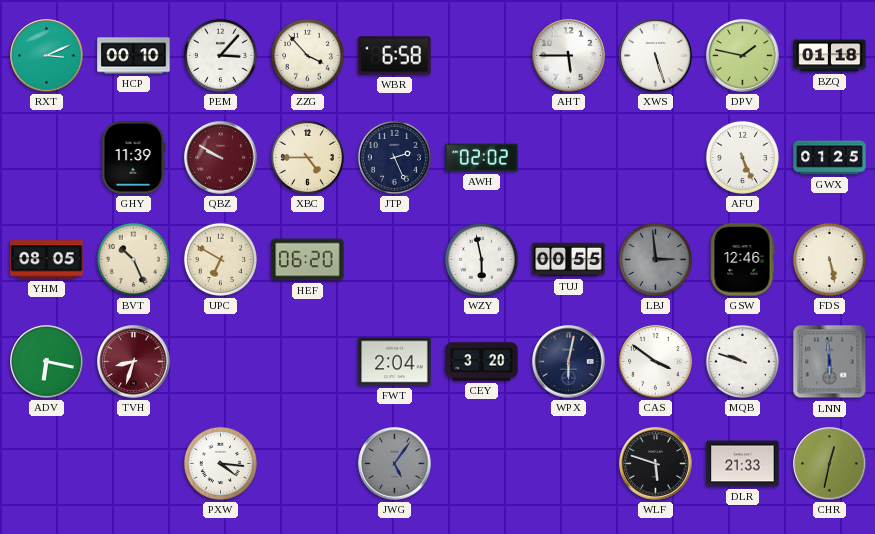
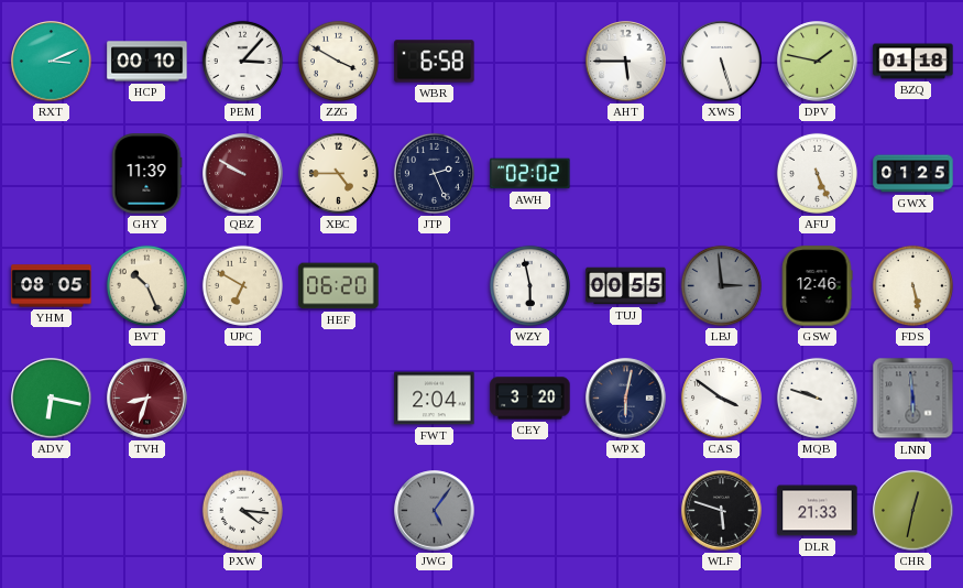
ZZG: 3:53 -> 3:50 (338, 61)
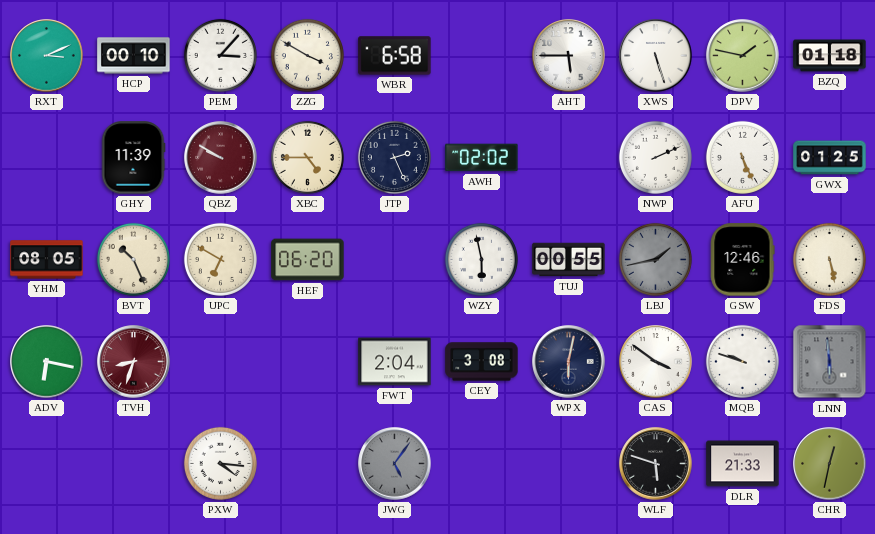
NWP: none -> 2:11 (655, 157)
LBJ: 2:59 -> 1:43 (655, 259)
CEY: 3:20 -> 3:08 (482, 362)
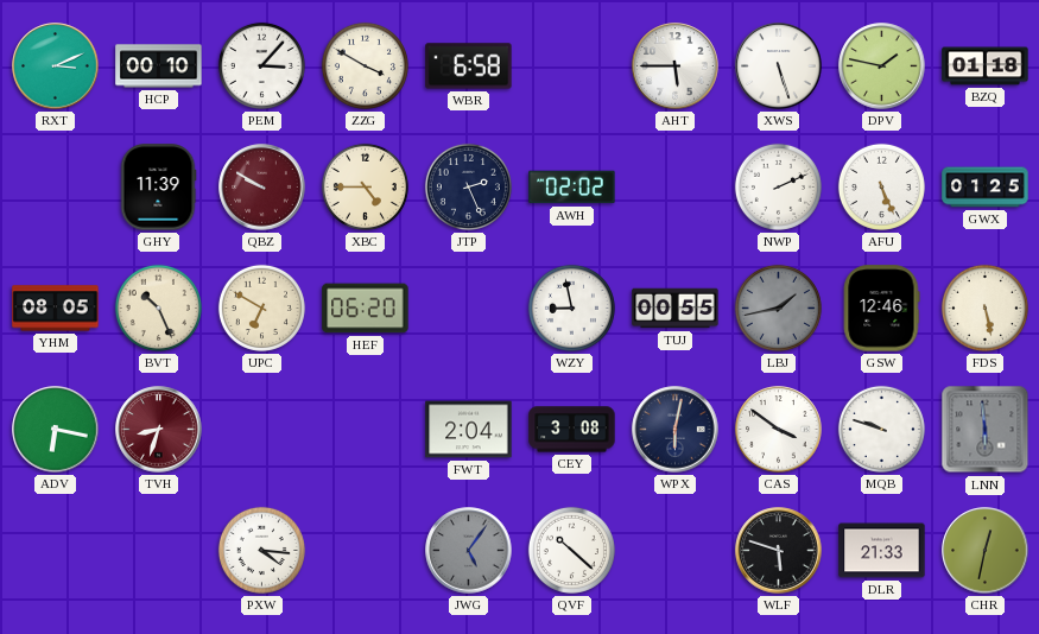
WZY: 5:58 -> 8:58 (571, 308)
QVF: none -> 10:22 (571, 550)
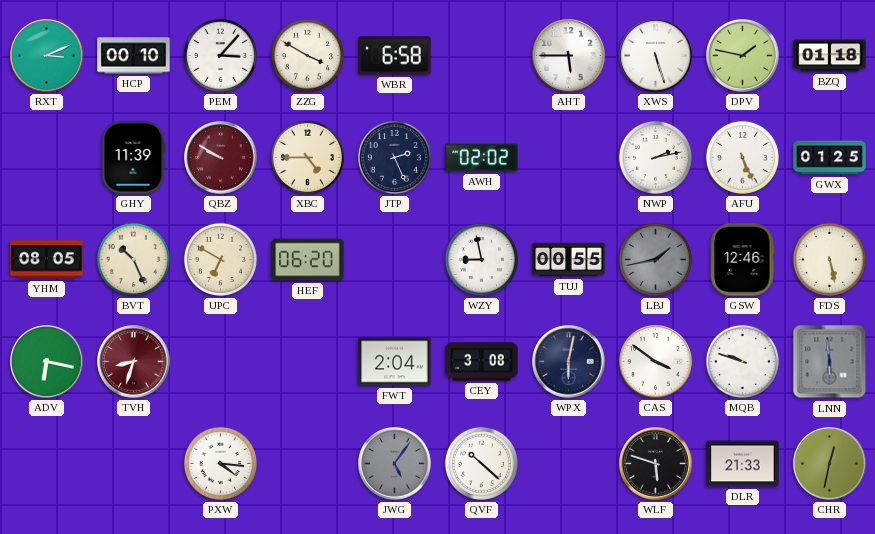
NWP: 2:11 -> 2:13 (655, 157)
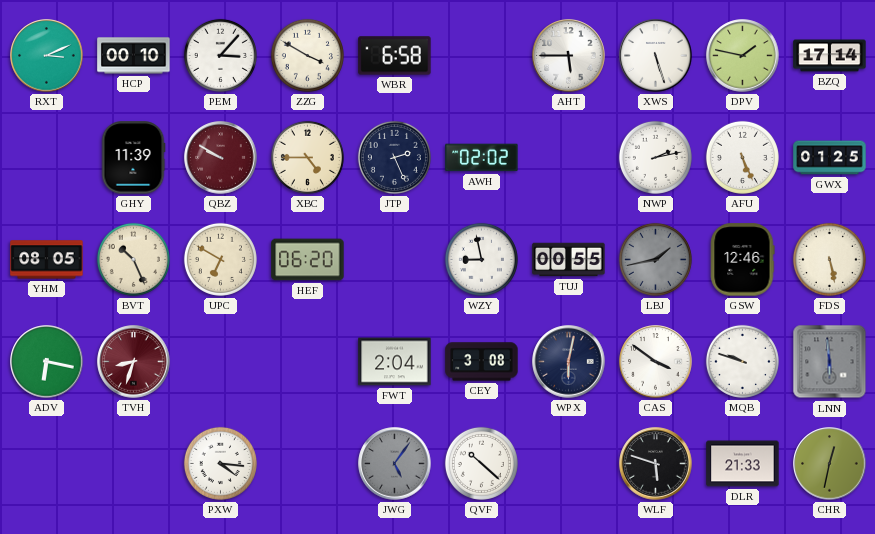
BZQ: 01:18 -> 17:14 (830, 56)
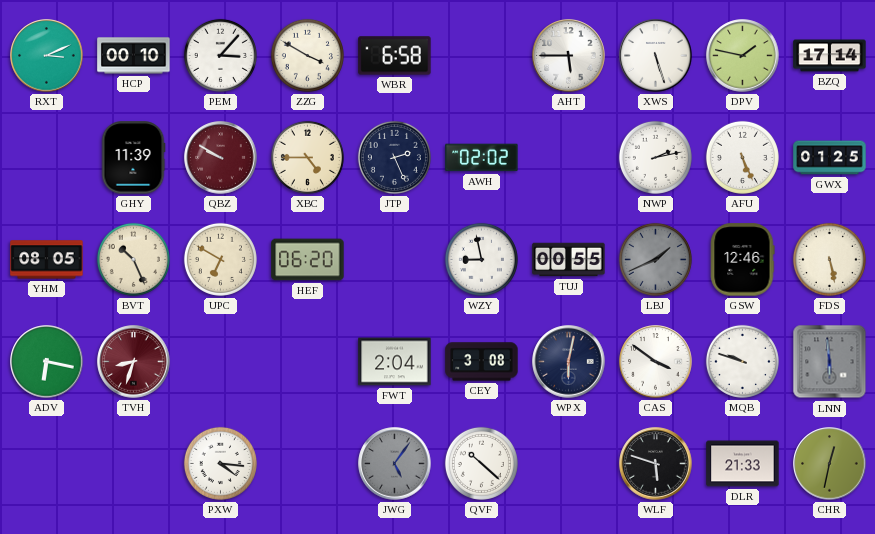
LBJ: 1:43 -> 1:41 (655, 259)
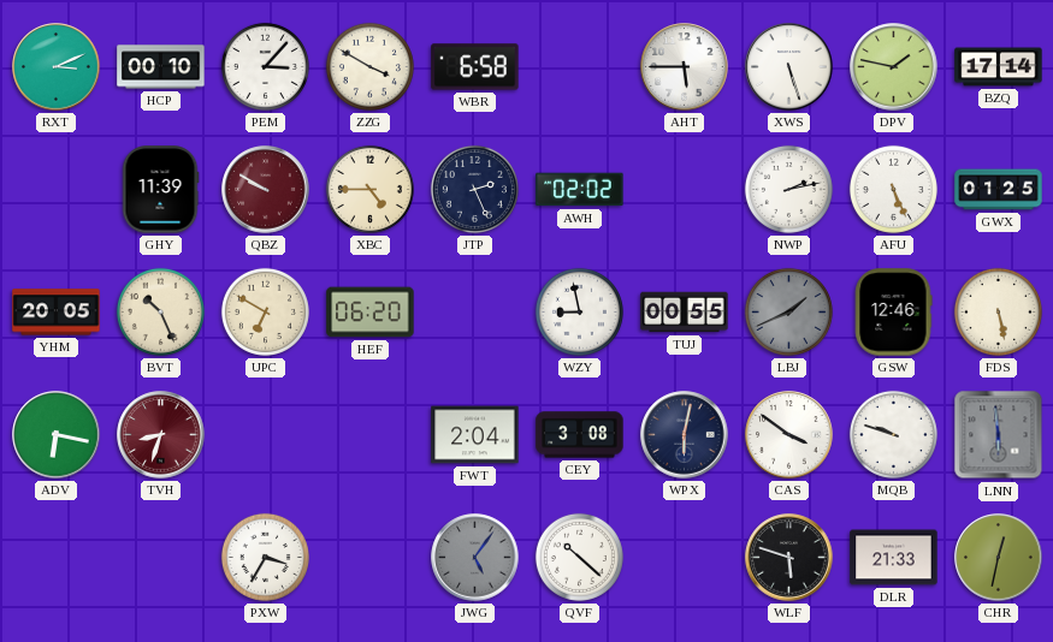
YHM: 08:05 -> 20:05 (57, 313)
PXW: 4:16 -> 3:35 (265, 557)
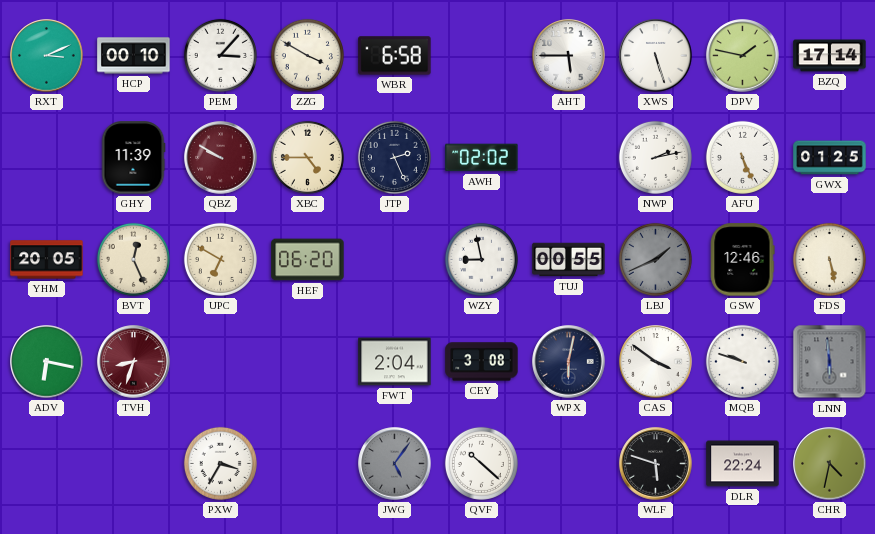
BVT: 10:26 -> 12:26 (133, 259)
DLR: 21:33 -> 22:24 (743, 464)
CHR: 12:32 -> 4:32 (830, 464)
